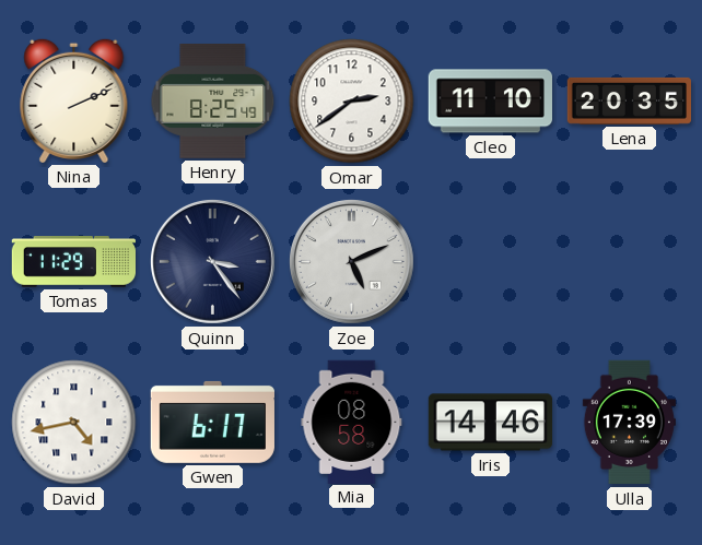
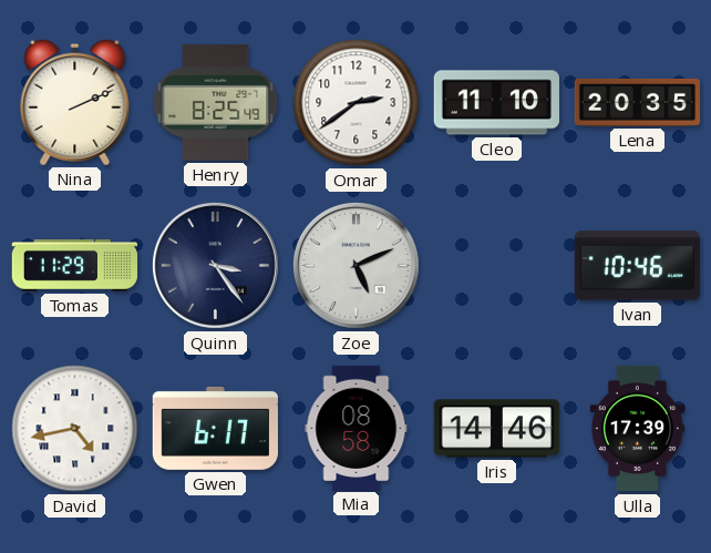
Ivan: none -> 10:46 (637, 266)
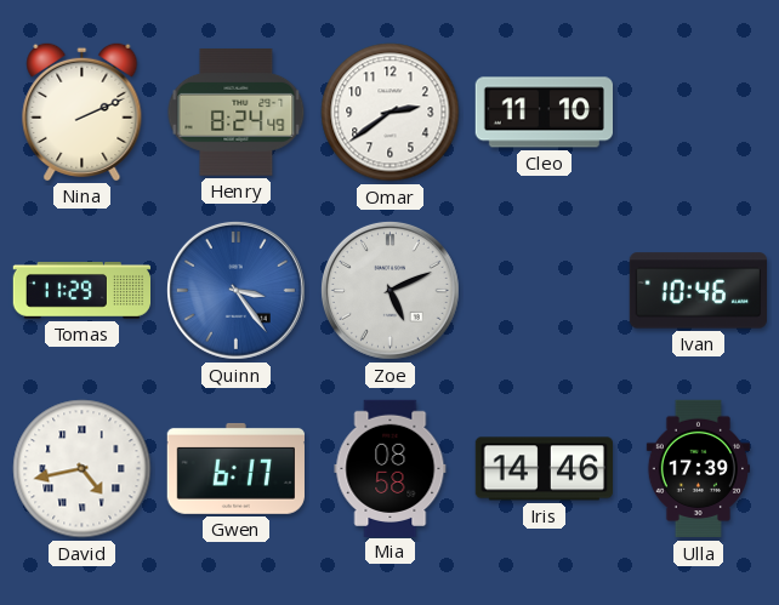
Henry: 8:25 -> 8:24 (237, 112)
Lena: 20:35 -> none (637, 102)
Quinn dial: navy -> blue (235, 290)
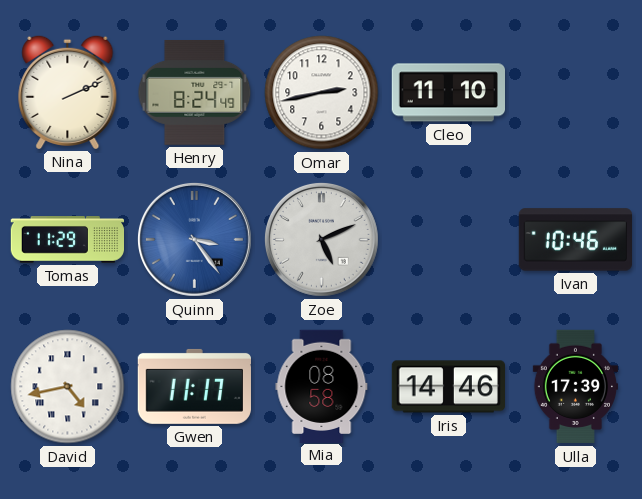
Omar: 2:39 -> 2:43 (322, 93)
Gwen: 6:17 -> 11:17 (194, 386)
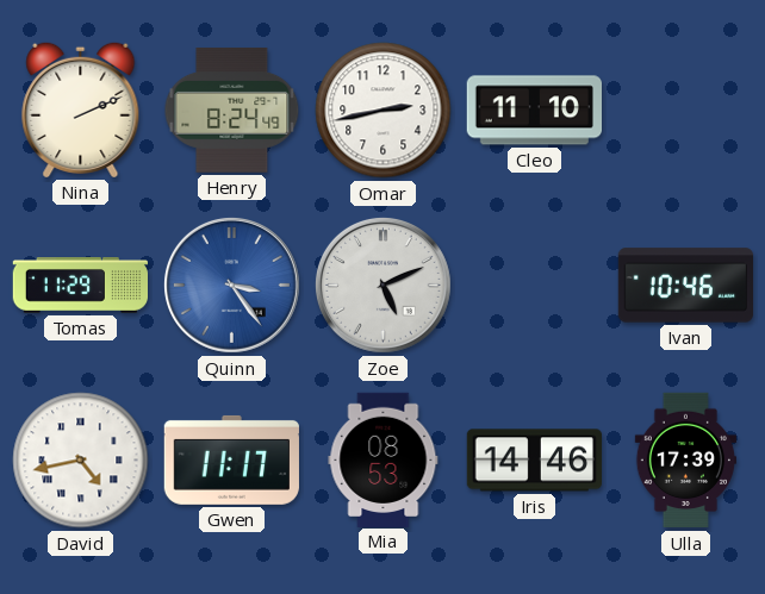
Mia: 08:58 -> 08:53 (384, 459)
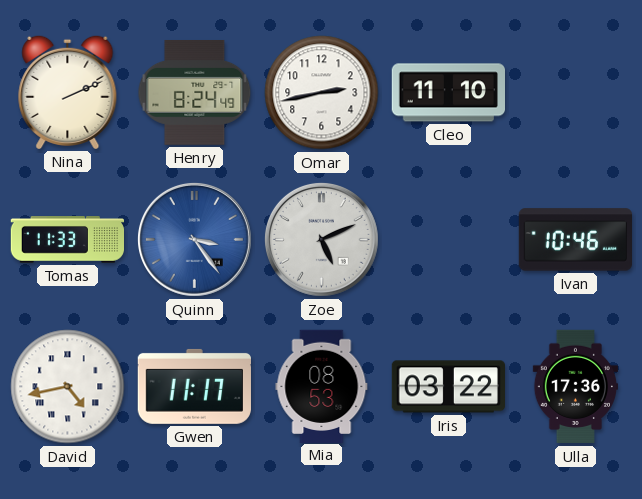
Tomas: 11:29 -> 11:33 (67, 240)
Iris: 14:46 -> 03:22 (448, 387)
Ulla: 17:39 -> 17:36 (575, 387)
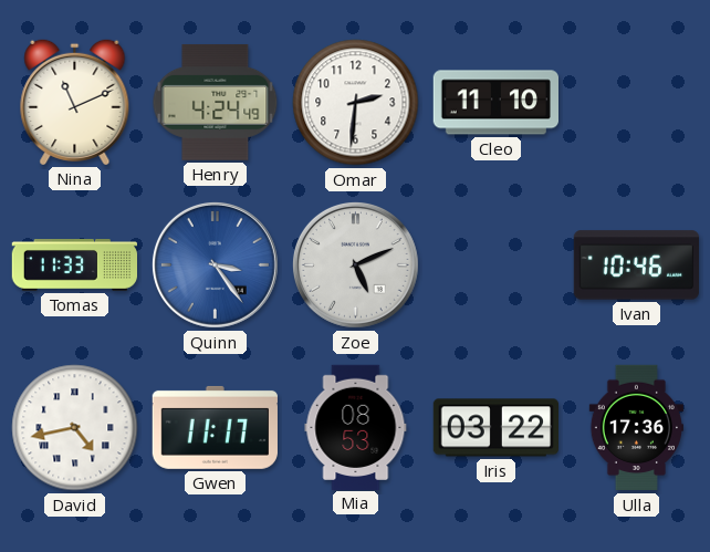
Nina: 2:11 -> 11:11 (75, 102)
Henry: 8:24 -> 4:24 (216, 102)
Omar: 2:43 -> 2:31 (356, 103)
